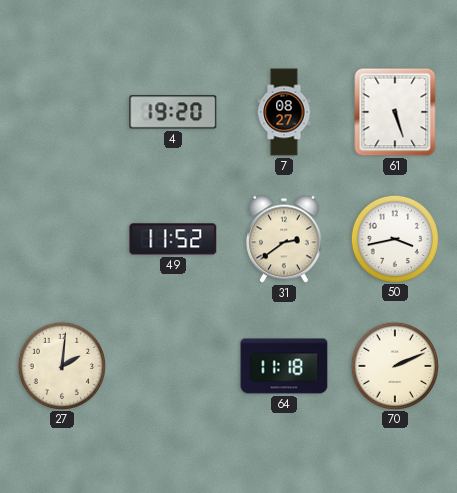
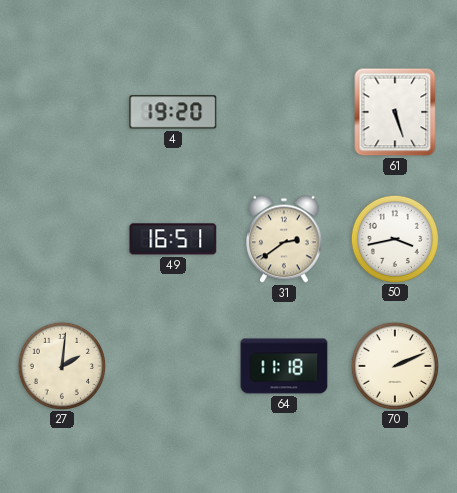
7: 08:27 -> none (284, 112)
49: 11:52 -> 16:51 (173, 239)
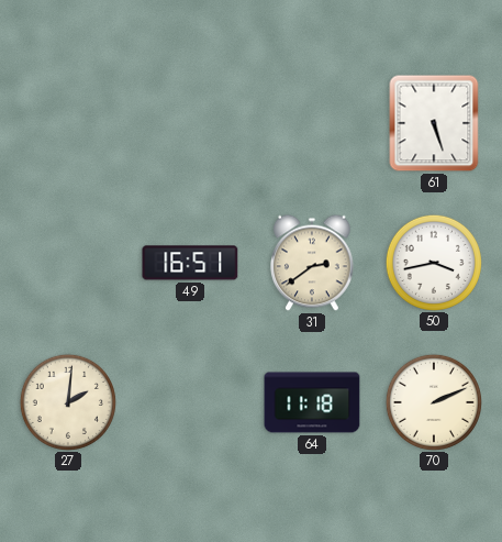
4: 19:20 -> none (173, 112)
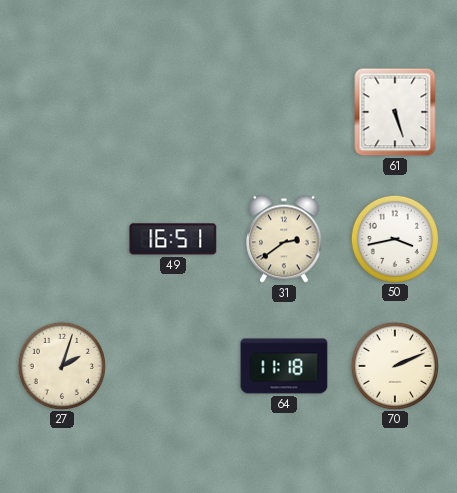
27: 2:01 -> 2:03 (61, 365)
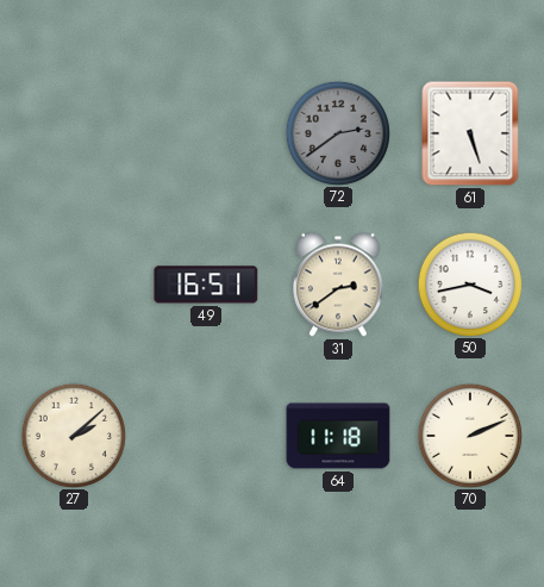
72: none -> 2:39 (337, 132)
27: 2:03 -> 2:08 (73, 435)
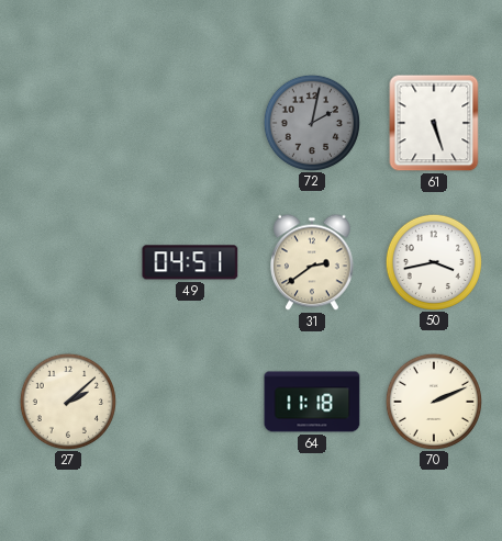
72: 2:39 -> 2:02 (311, 122)
49: 16:51 -> 04:51 (190, 262)
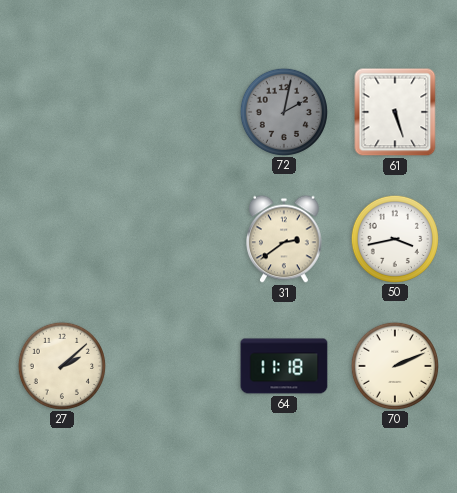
49: 04:51 -> none (190, 262)
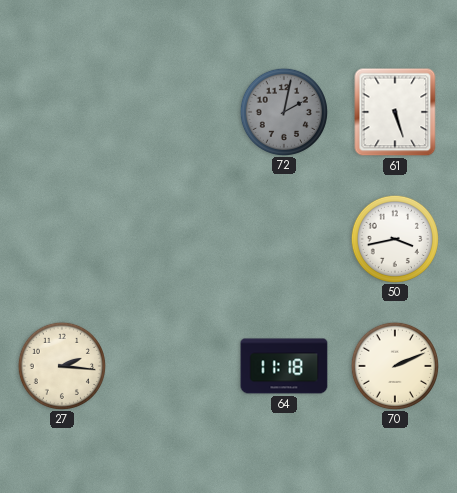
31: 2:39 -> none (284, 239)
27: 2:08 -> 2:16 (61, 365)
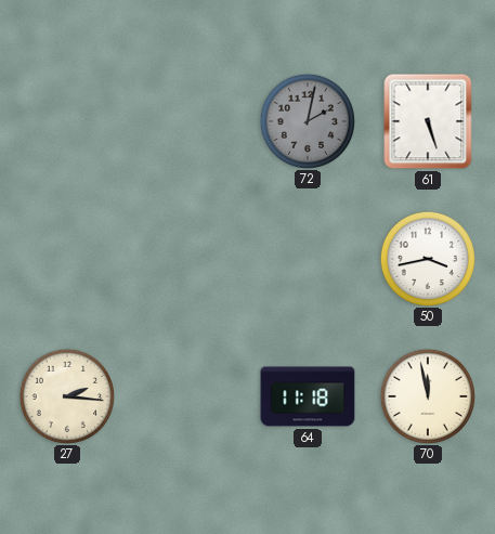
70: 2:11 -> 11:58 (427, 395)
